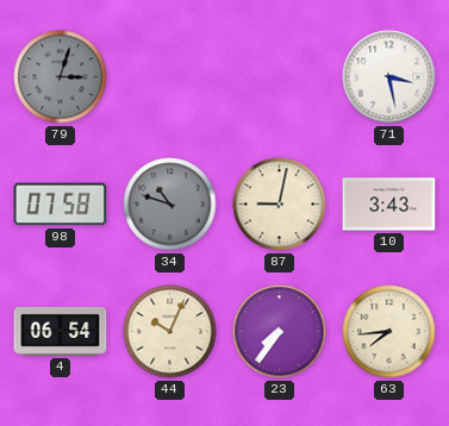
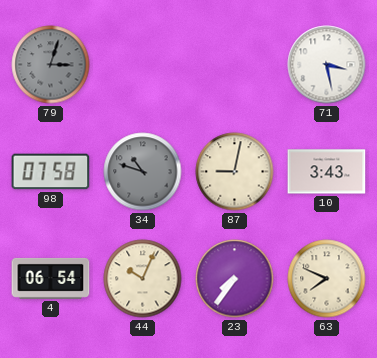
63: 7:44 -> 7:49 (327, 279)
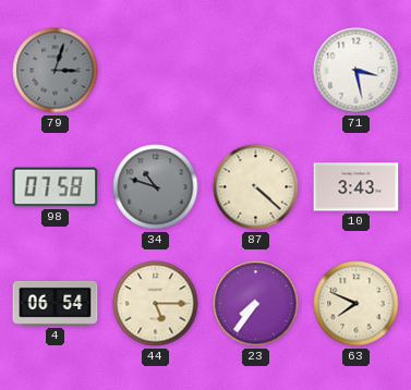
87: 9:02 -> 4:22 (256, 187)
44: 10:04 -> 5:15 (156, 304)
